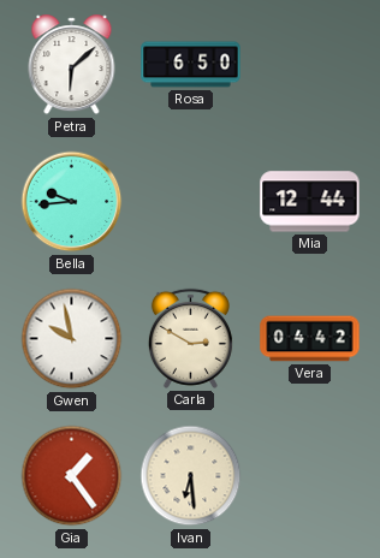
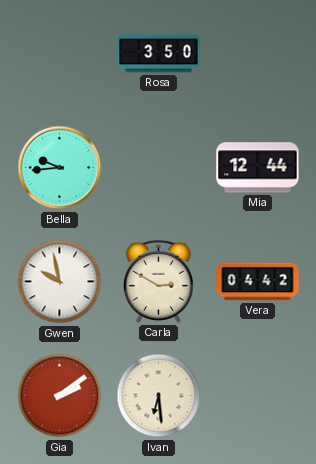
Petra: 6:08 -> none (72, 65)
Rosa: 6:50 -> 3:50 (159, 54)
Gia: 1:24 -> 2:09 (60, 396)
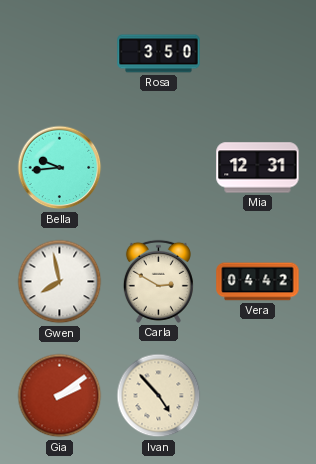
Mia: 12:44 -> 12:31 (258, 168)
Gwen: 9:58 -> 7:58 (60, 282)
Ivan: 6:29 -> 4:53 (159, 396)
